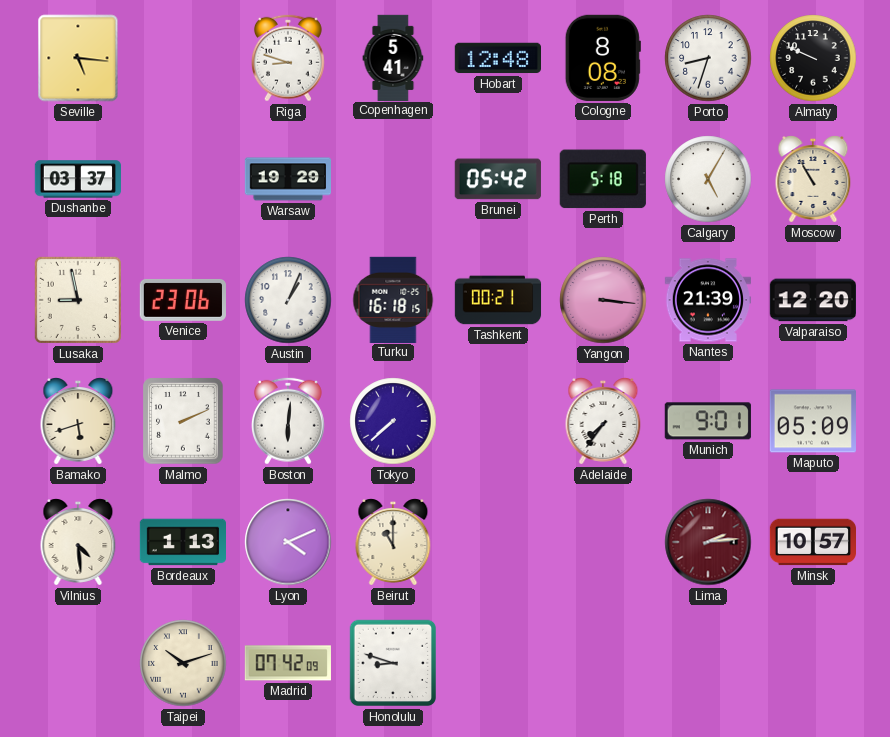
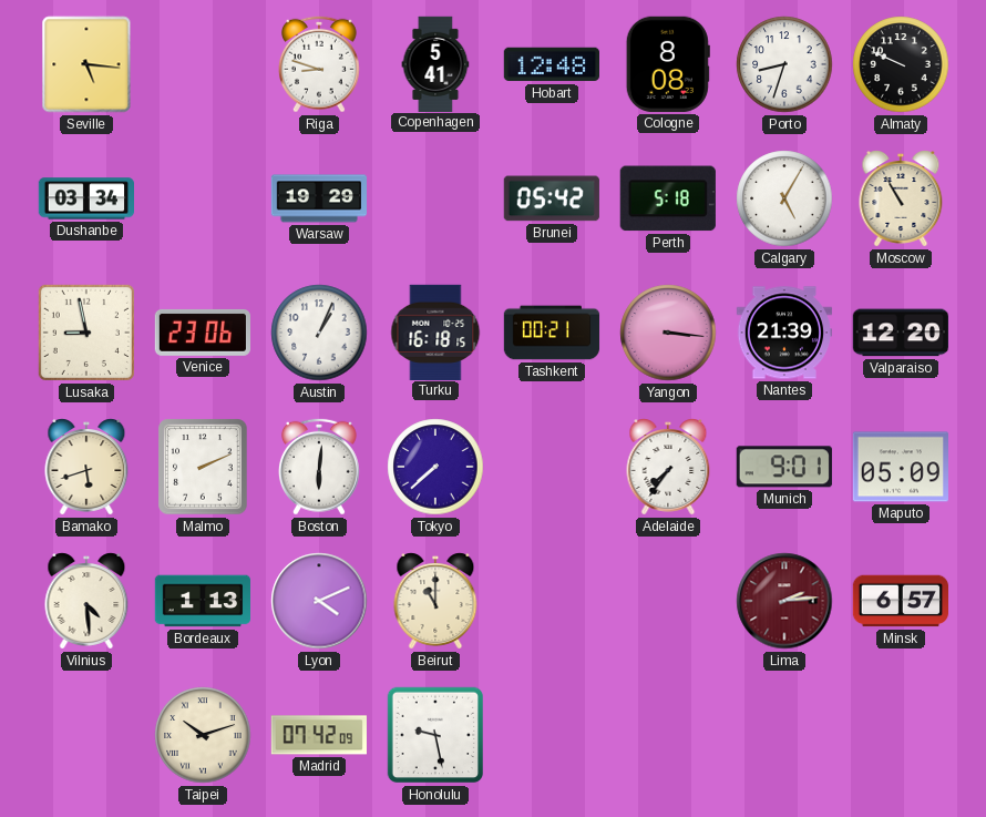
Dushanbe: 03:37 -> 03:34 (85, 198)
Minsk: 10:57 -> 6:57 (900, 601)
Honolulu: 8:48 -> 9:28 (435, 735)
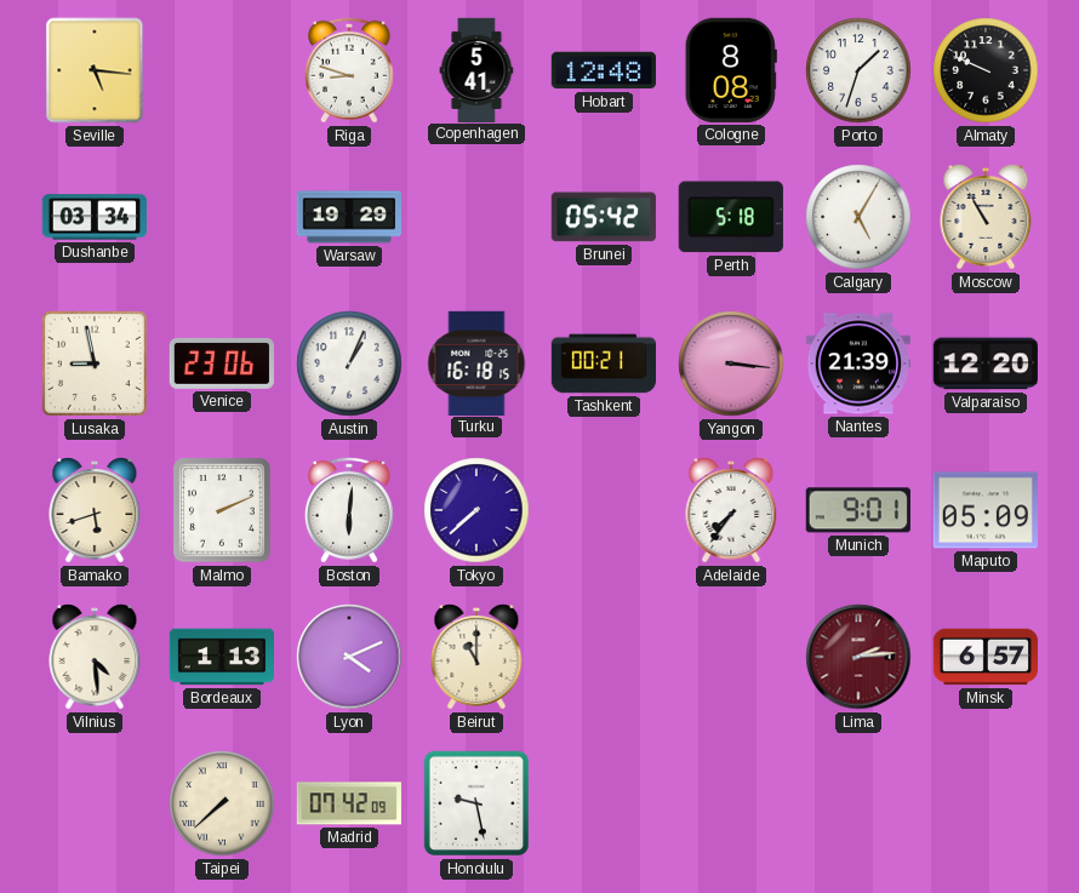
Porto: 8:33 -> 1:33 (858, 70)
Taipei: 10:12 -> 7:38 (222, 803)
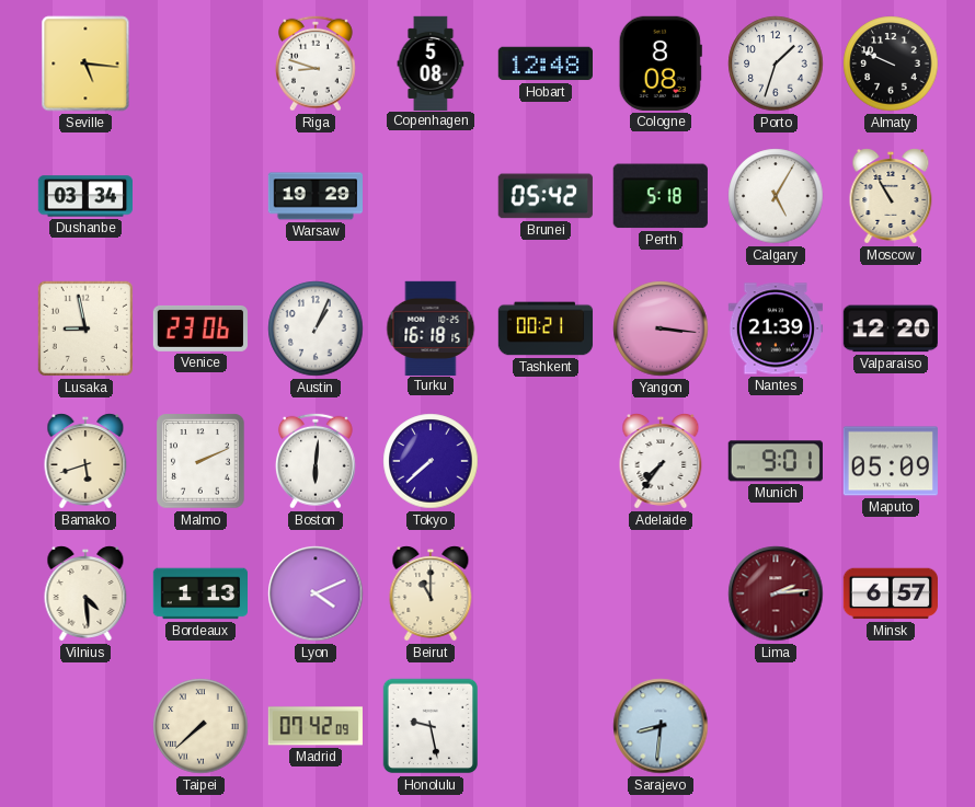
Copenhagen: 5:41 -> 5:08 (431, 62)
Sarajevo: none -> 8:31 (661, 726)
